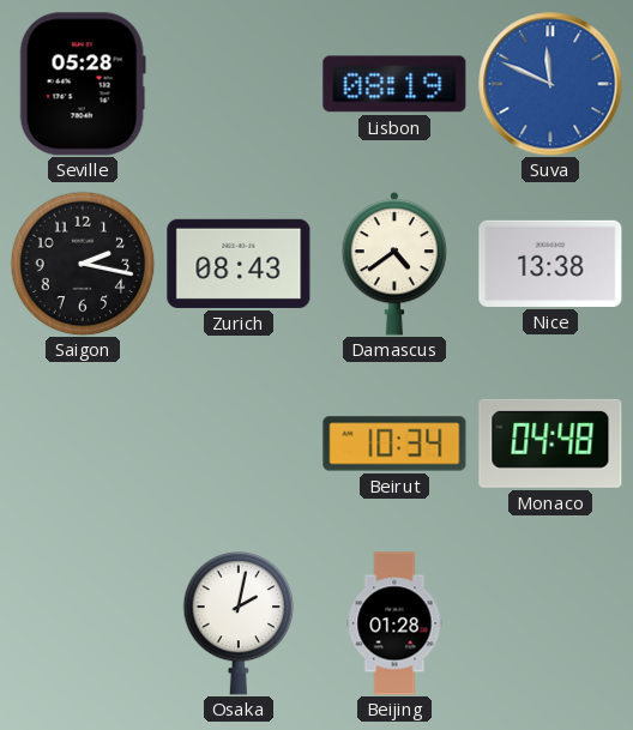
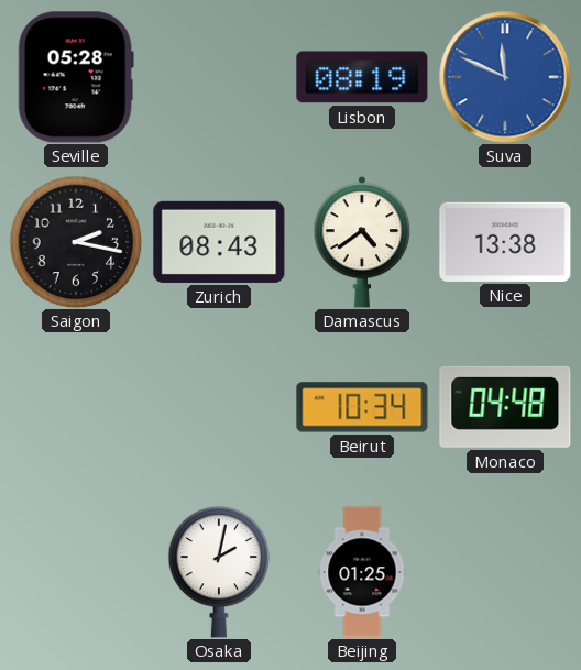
Beijing: 01:28 -> 01:25 (362, 572)
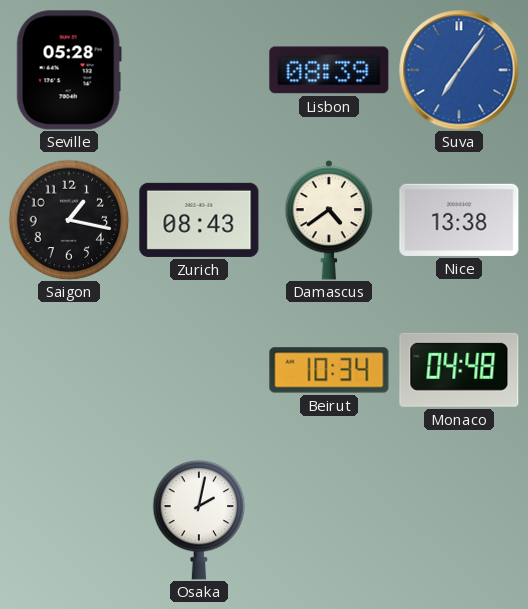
Lisbon: 08:19 -> 08:39 (329, 70)
Suva: 11:49 -> 7:06 (459, 70)
Saigon: 2:17 -> 1:17 (69, 220)
Beijing: 01:25 -> none (362, 572)
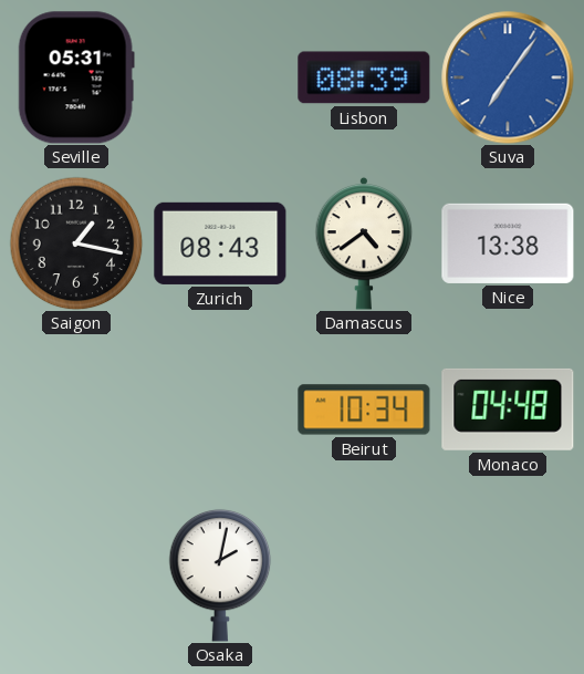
Seville: 05:28 -> 05:31 (76, 77)
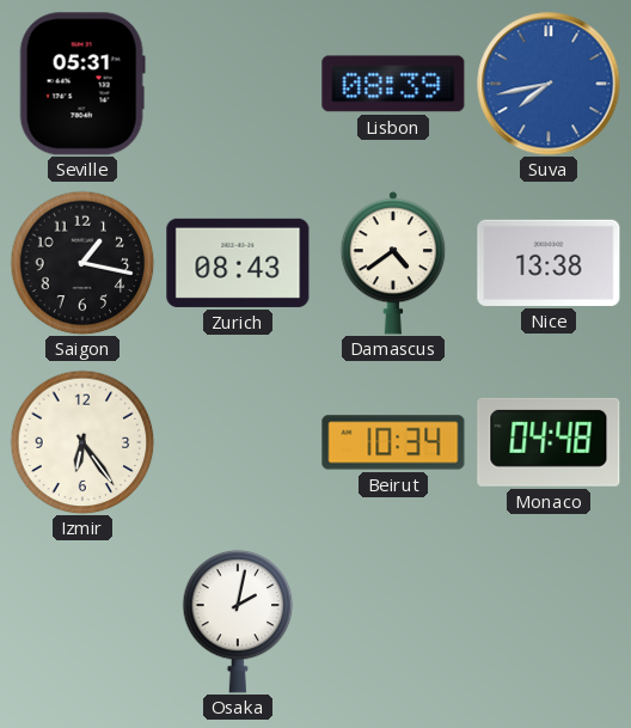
Suva: 7:06 -> 7:43 (549, 84)
Izmir: none -> 6:24 (82, 442)
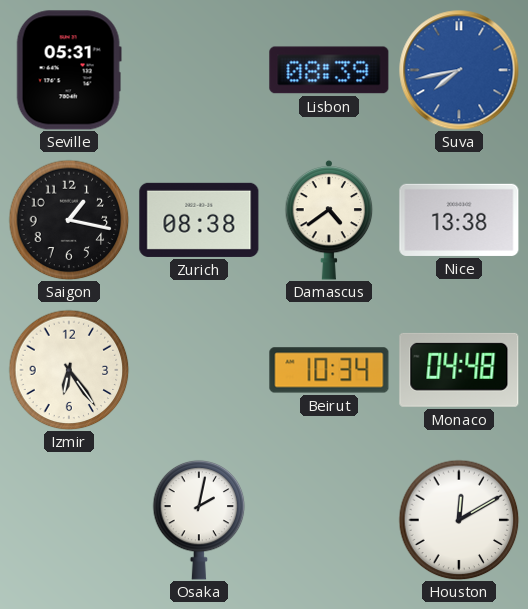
Zurich: 08:43 -> 08:38 (199, 220)
Houston: none -> 12:10 (459, 520)
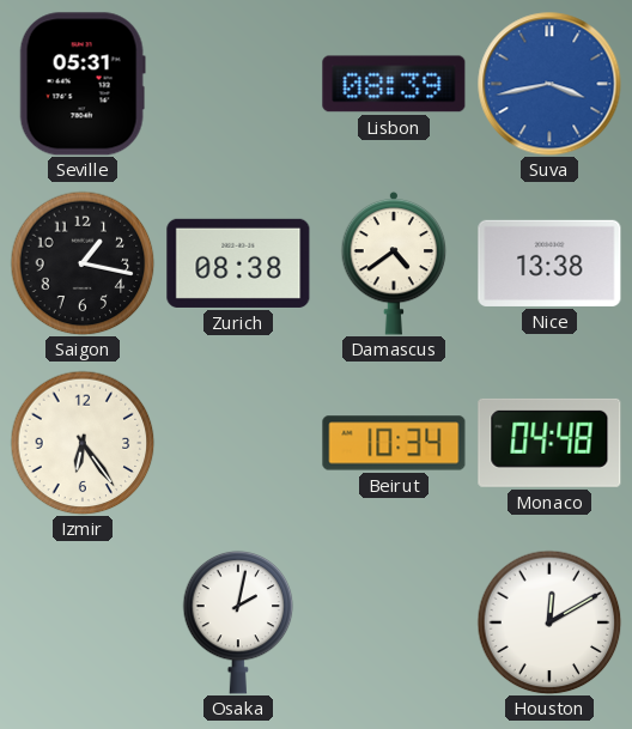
Suva: 7:43 -> 3:43 (549, 84)
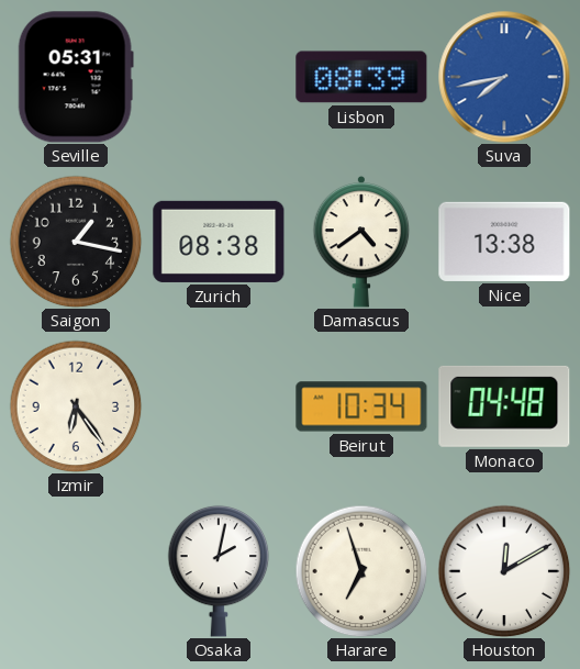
Suva: 3:43 -> 7:43 (504, 77)
Harare: none -> 6:57 (361, 571)
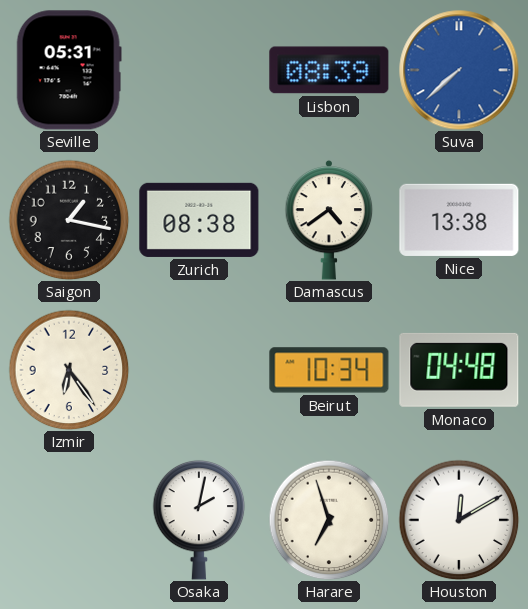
Suva: 7:43 -> 7:38 (459, 70)
